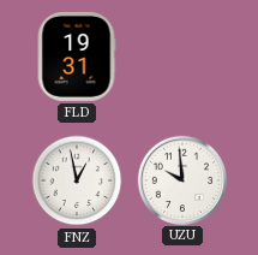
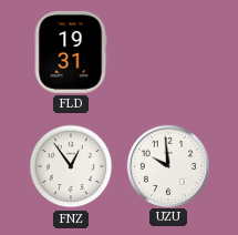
FNZ: 12:58 -> 12:54 (71, 166)
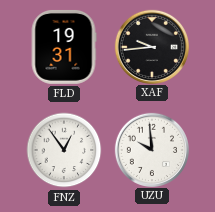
XAF: none -> 9:44 (151, 46)
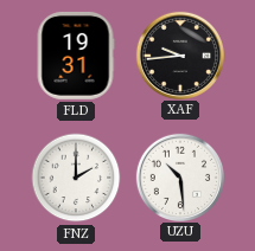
FNZ: 12:54 -> 2:00 (76, 178)
UZU: 9:59 -> 10:29 (179, 176)
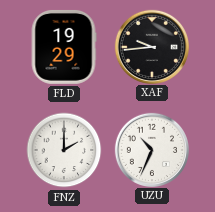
FLD: 19:31 -> 19:29 (64, 47)
UZU: 10:29 -> 10:34 (151, 149)
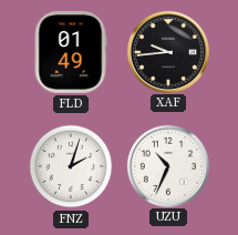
FLD: 19:29 -> 01:49 (71, 52)
FNZ: 2:00 -> 2:03 (71, 166)
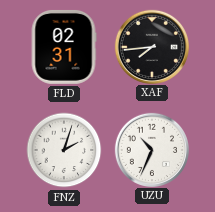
FLD: 01:49 -> 02:31 (64, 47)
XAF: 9:44 -> 7:44 (151, 46)
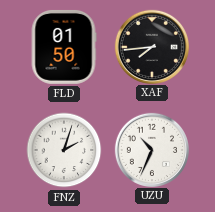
FLD: 02:31 -> 01:50 (64, 47)
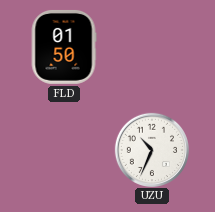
XAF: 7:44 -> none (151, 46)
FNZ: 2:03 -> none (64, 150)
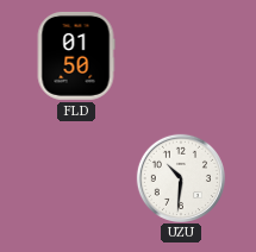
UZU: 10:34 -> 10:31 (180, 177)
